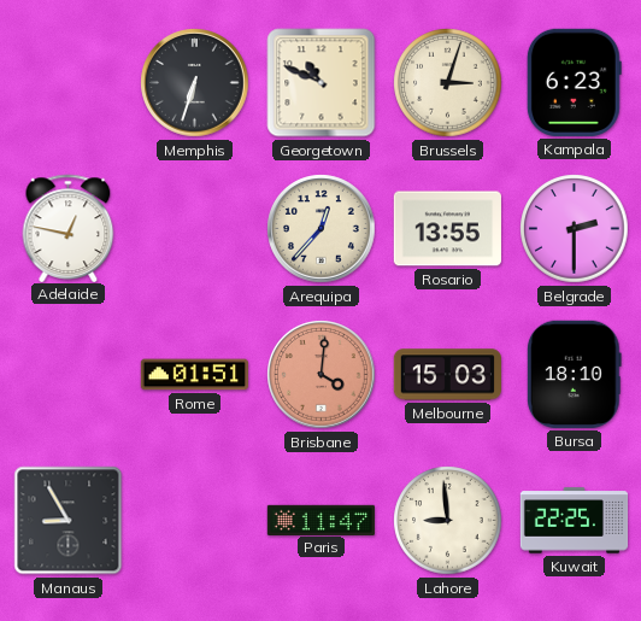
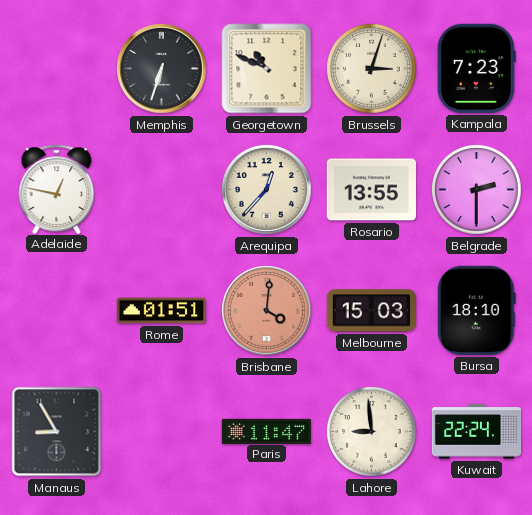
Kampala: 6:23 -> 7:23 (476, 68)
Kuwait: 22:25 -> 22:24 (477, 432)
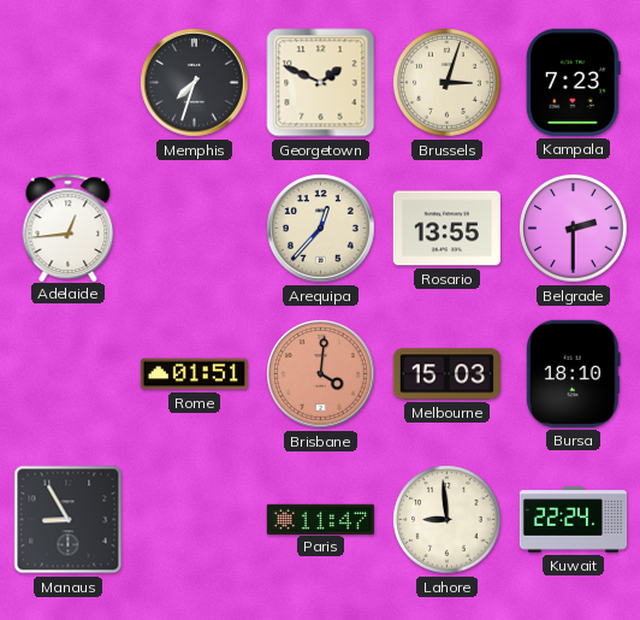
Memphis: 6:33 -> 7:33 (195, 83)
Georgetown: 10:49 -> 1:49 (321, 83)
Adelaide: 12:47 -> 12:44 (69, 228)
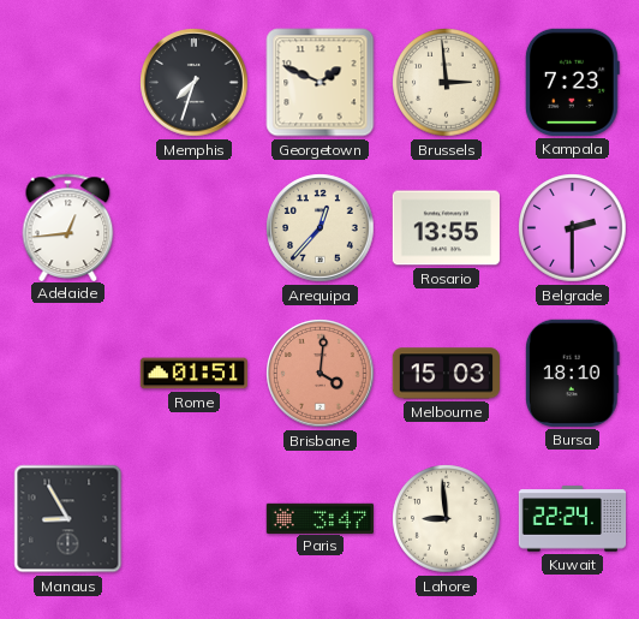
Brussels: 3:03 -> 2:59 (447, 83)
Paris: 11:47 -> 3:47 (319, 518)
